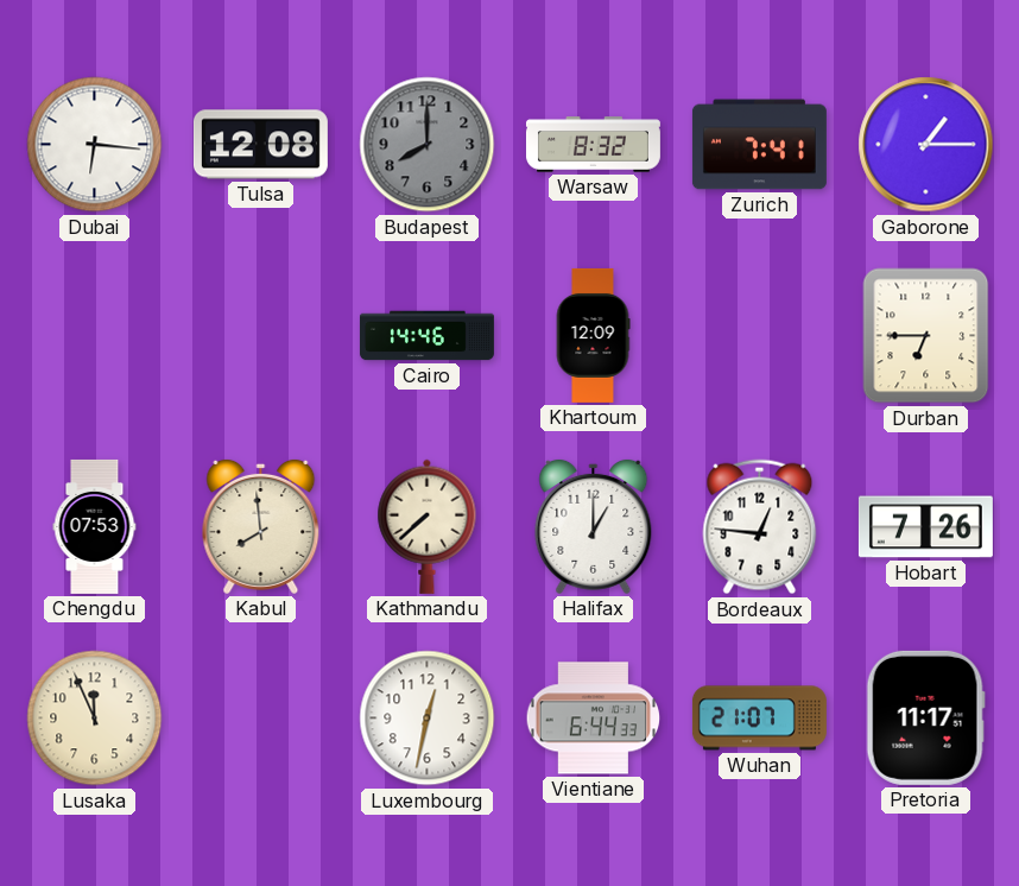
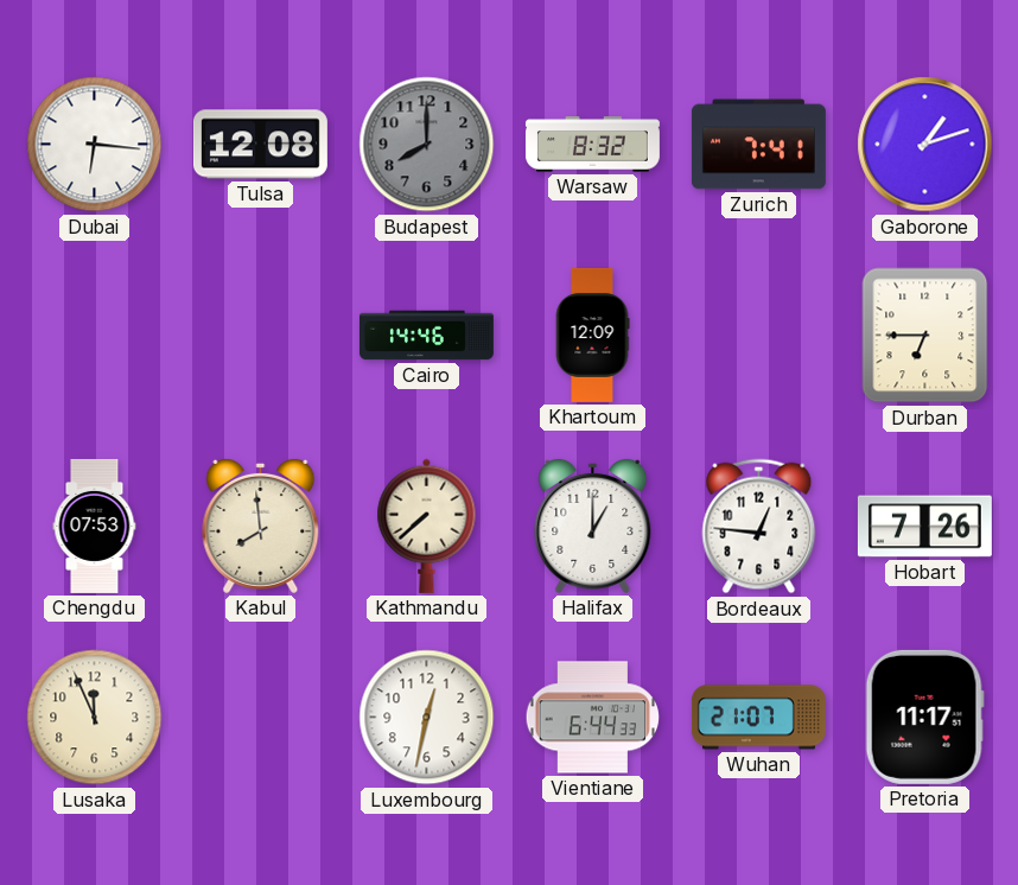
Gaborone: 1:15 -> 1:12 (925, 145)
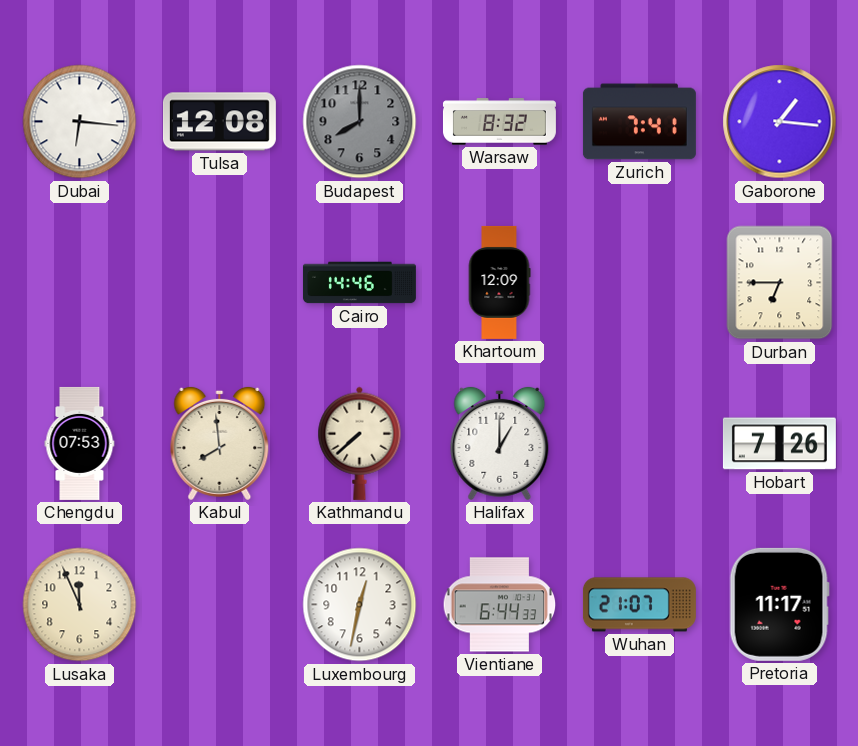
Gaborone: 1:12 -> 1:16 (780, 122)
Bordeaux: 12:46 -> none (759, 527)
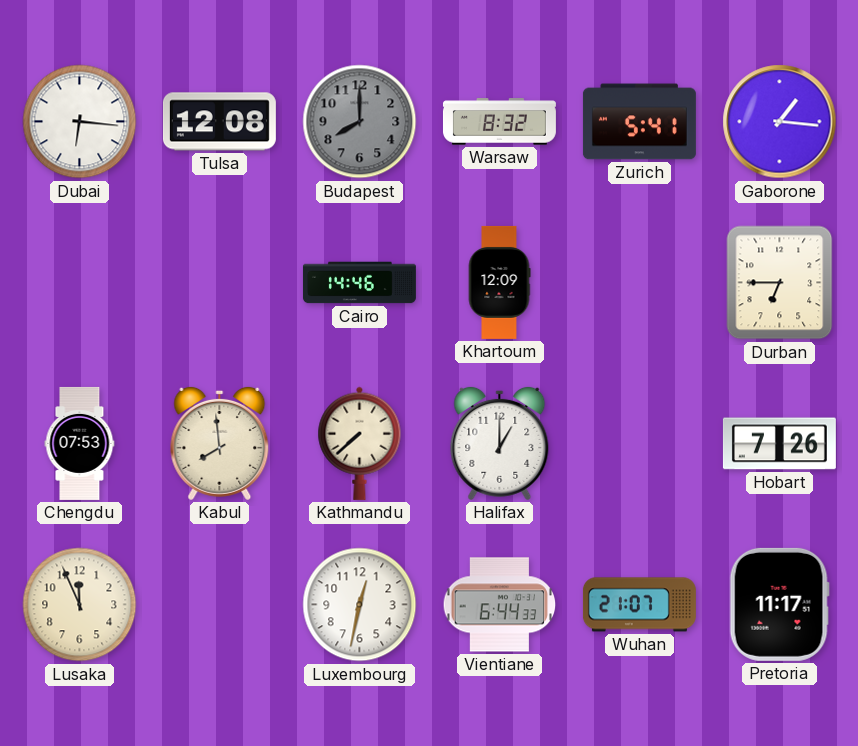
Zurich: 7:41 -> 5:41 (639, 122)
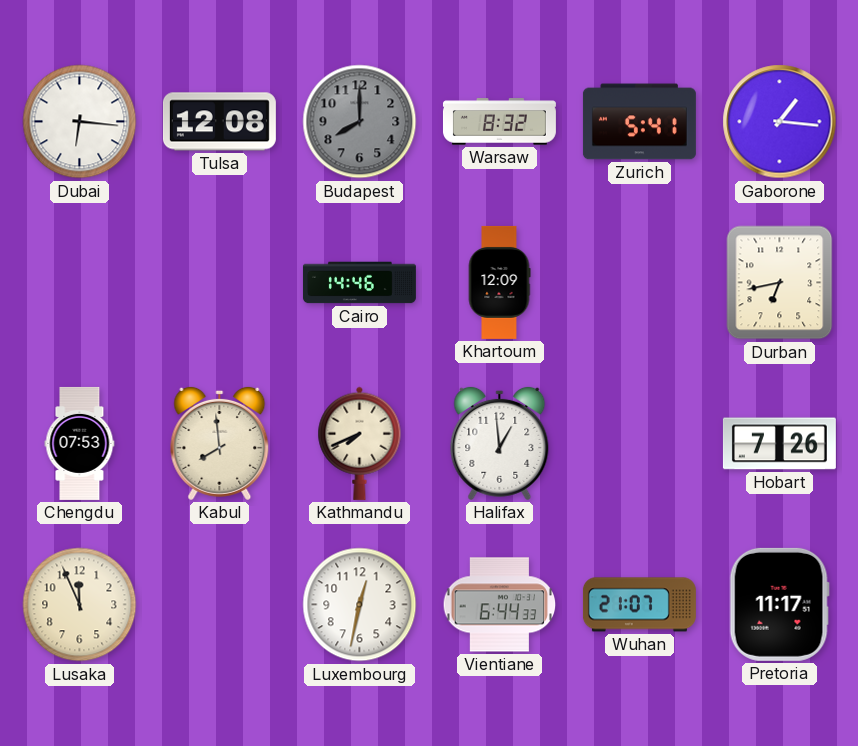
Durban: 6:45 -> 6:43 (780, 283)
Kathmandu: 7:38 -> 7:41 (360, 443)
Halifax: 1:00 -> 12:59 (500, 443)
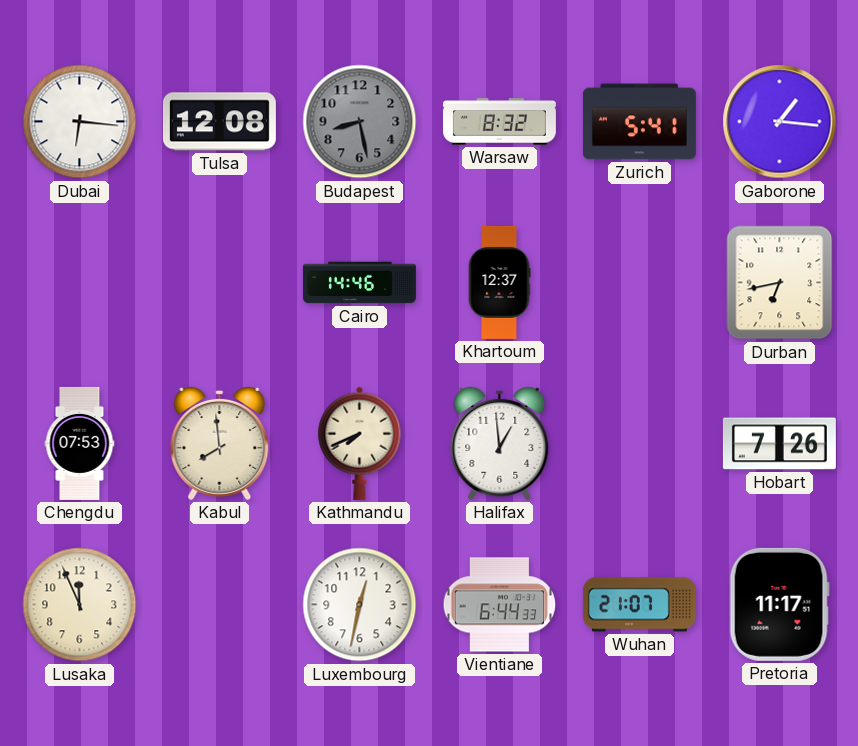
Budapest: 8:00 -> 8:28 (360, 122)
Khartoum: 12:09 -> 12:37 (499, 282)
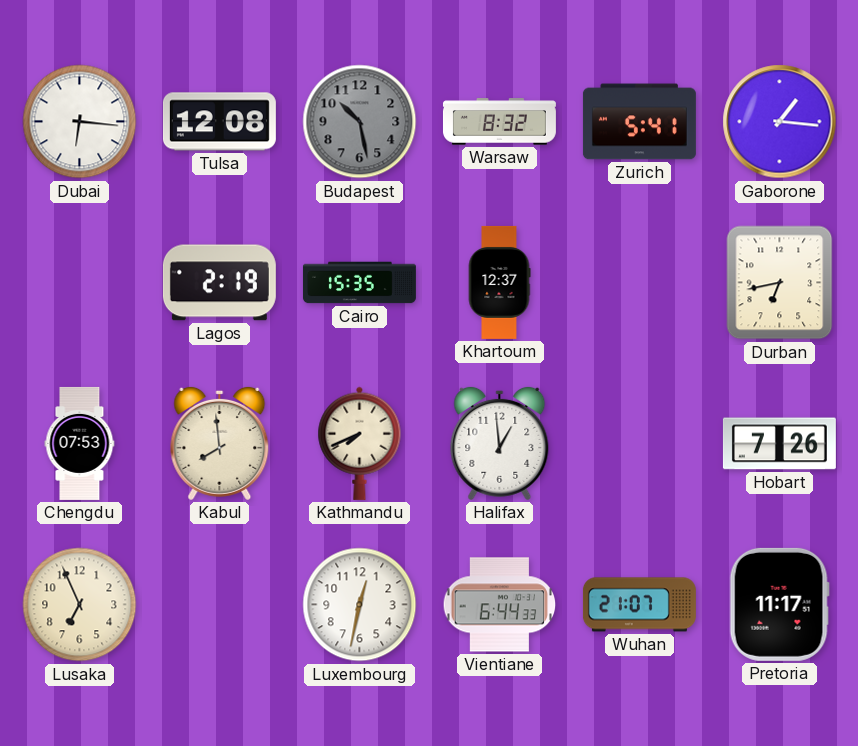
Budapest: 8:28 -> 10:28 (360, 122)
Lagos: none -> 2:19 (219, 283)
Cairo: 14:46 -> 15:35 (359, 283)
Lusaka: 11:56 -> 6:56 (80, 605)
